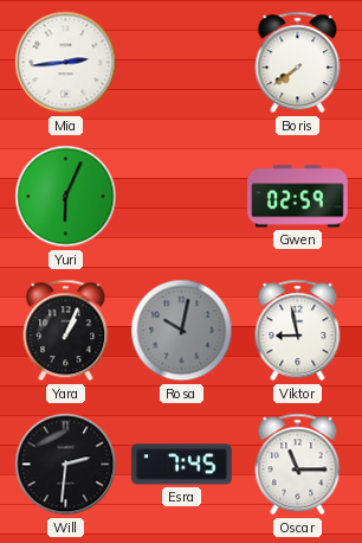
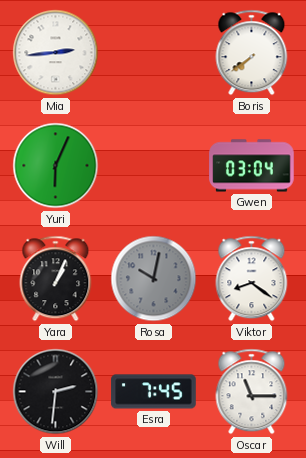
Gwen: 02:59 -> 03:04 (252, 166)
Viktor: 8:58 -> 8:21 (252, 279)
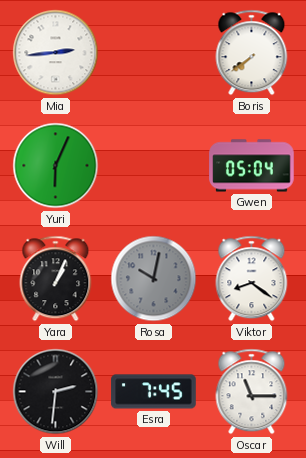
Gwen: 03:04 -> 05:04 (252, 166)
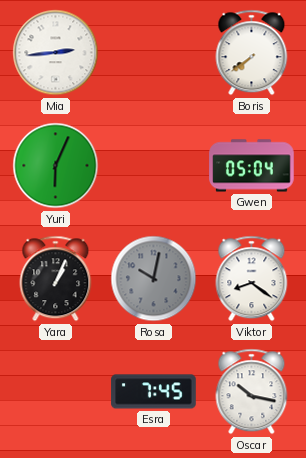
Will: 2:31 -> none (56, 392)
Oscar: 11:15 -> 10:17 (252, 392)
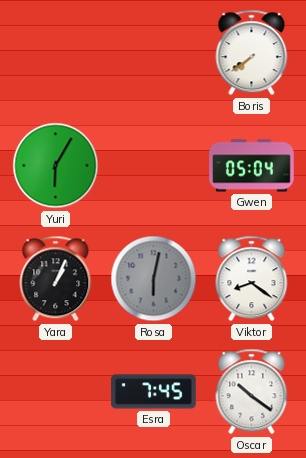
Mia: 2:44 -> none (56, 53)
Yuri: 6:04 -> 6:05 (56, 166)
Rosa: 10:02 -> 6:02 (154, 279)
Oscar: 10:17 -> 10:21 (252, 392)
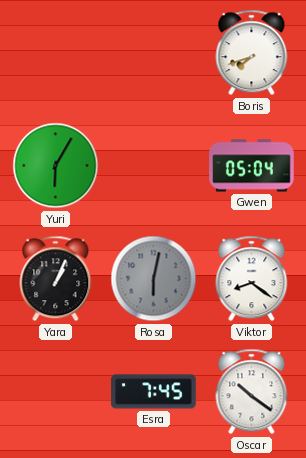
Boris: 7:39 -> 7:42 (252, 53)
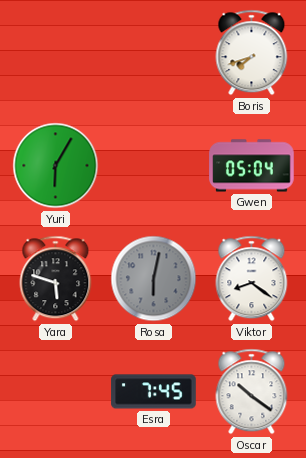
Yara: 1:04 -> 5:48 (56, 279)
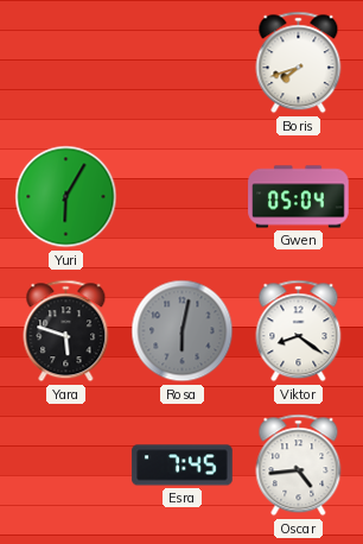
Oscar: 10:21 -> 4:44 (299, 466)
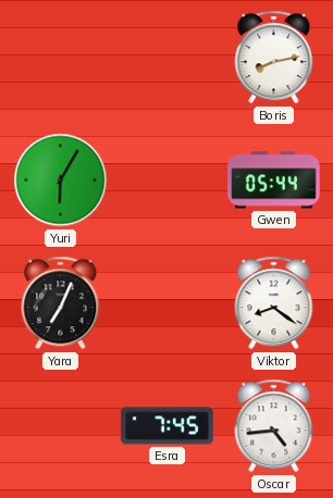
Boris: 7:42 -> 8:13 (274, 58)
Gwen: 05:04 -> 05:44 (274, 180)
Yara: 5:48 -> 7:04 (61, 303)
Rosa: 6:02 -> none (183, 331)
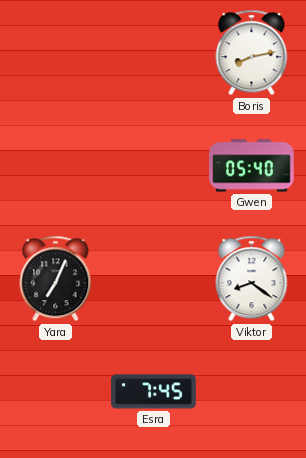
Yuri: 6:05 -> none (61, 180)
Gwen: 05:44 -> 05:40 (252, 166)
Oscar: 4:44 -> none (274, 426)
